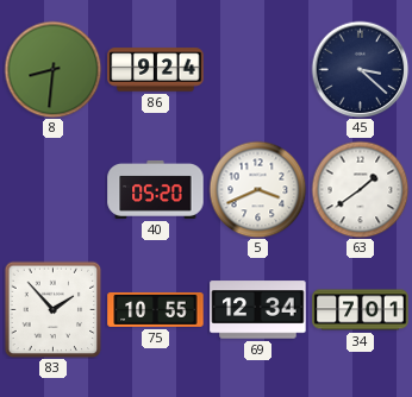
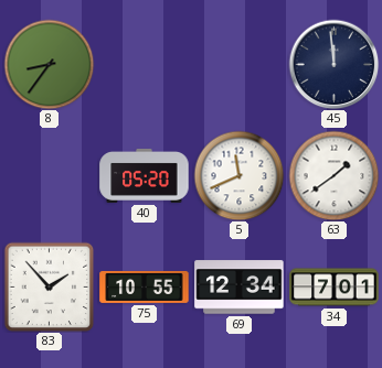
8: 8:31 -> 8:36 (49, 64)
86: 9:24 -> none (156, 70)
45: 3:22 -> 11:59 (333, 64)
5: 3:41 -> 11:41 (238, 175)
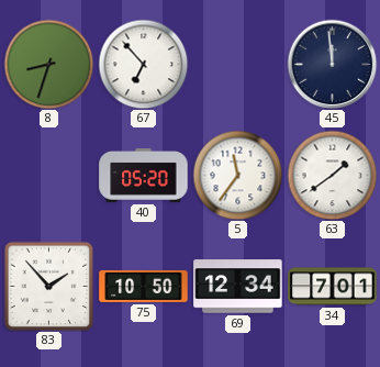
8: 8:36 -> 8:33 (48, 64)
67: none -> 6:53 (143, 64)
5: 11:41 -> 11:36 (237, 175)
75: 10:55 -> 10:50 (144, 286)
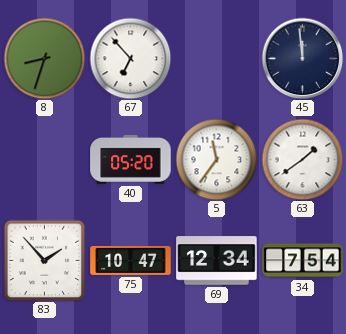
75: 10:50 -> 10:47 (131, 260)
34: 7:01 -> 7:54 (303, 261)
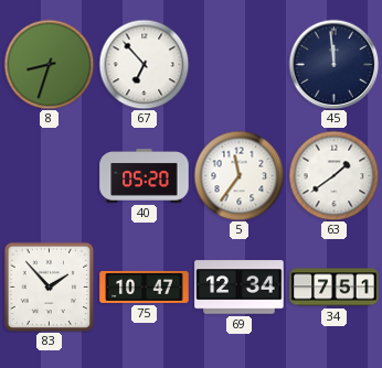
34: 7:54 -> 7:51 (335, 288)
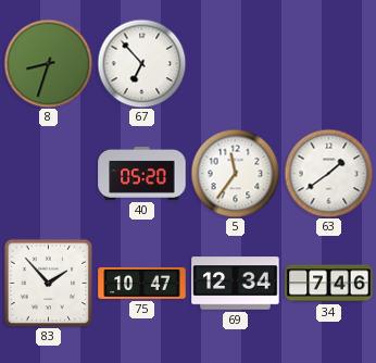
45: 11:59 -> none (333, 64)
34: 7:51 -> 7:46 (329, 284)
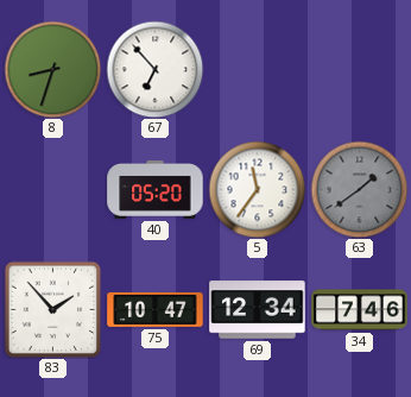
63 dial: white -> grey (359, 189)
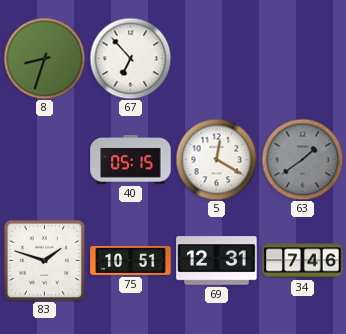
40: 05:20 -> 05:15 (131, 159)
5: 11:36 -> 12:20 (216, 159)
83: 1:53 -> 1:48 (44, 260)
75: 10:47 -> 10:51 (131, 260)
69: 12:34 -> 12:31 (217, 261)
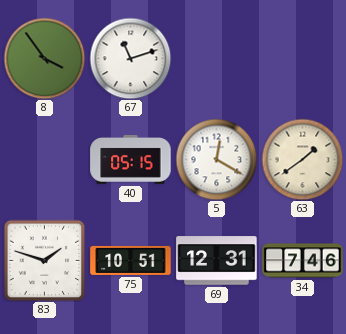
8: 8:33 -> 3:54 (44, 58)
67: 6:53 -> 11:12 (130, 58)
63 dial: grey -> cream (302, 159)
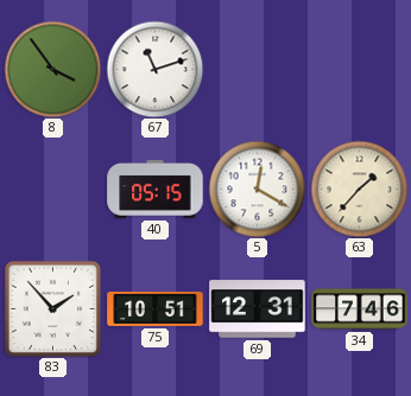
63: 1:39 -> 1:37 (359, 189)
83: 1:48 -> 1:53 (52, 308)
